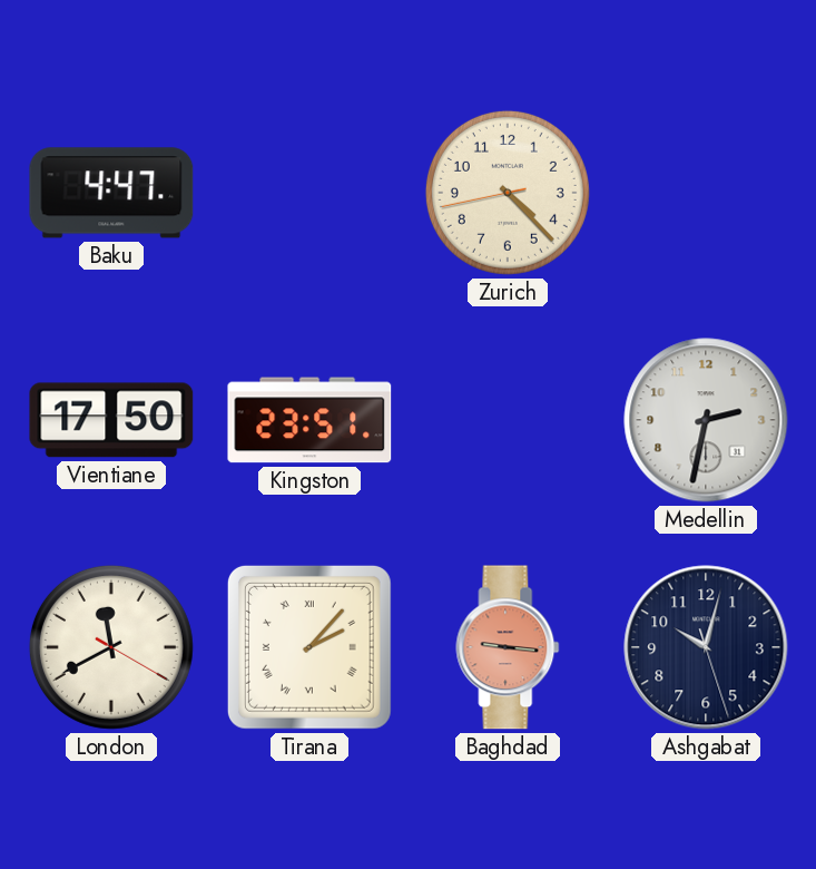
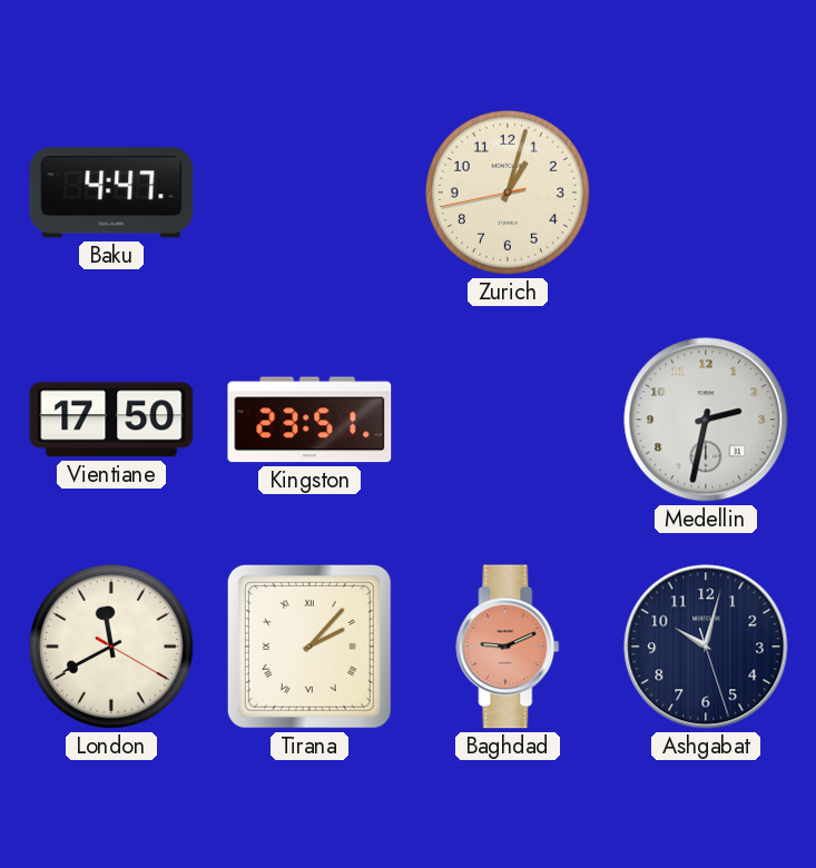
Zurich: 4:22 -> 1:02 (508, 193)
Baghdad: 9:16 -> 9:11 (508, 647)
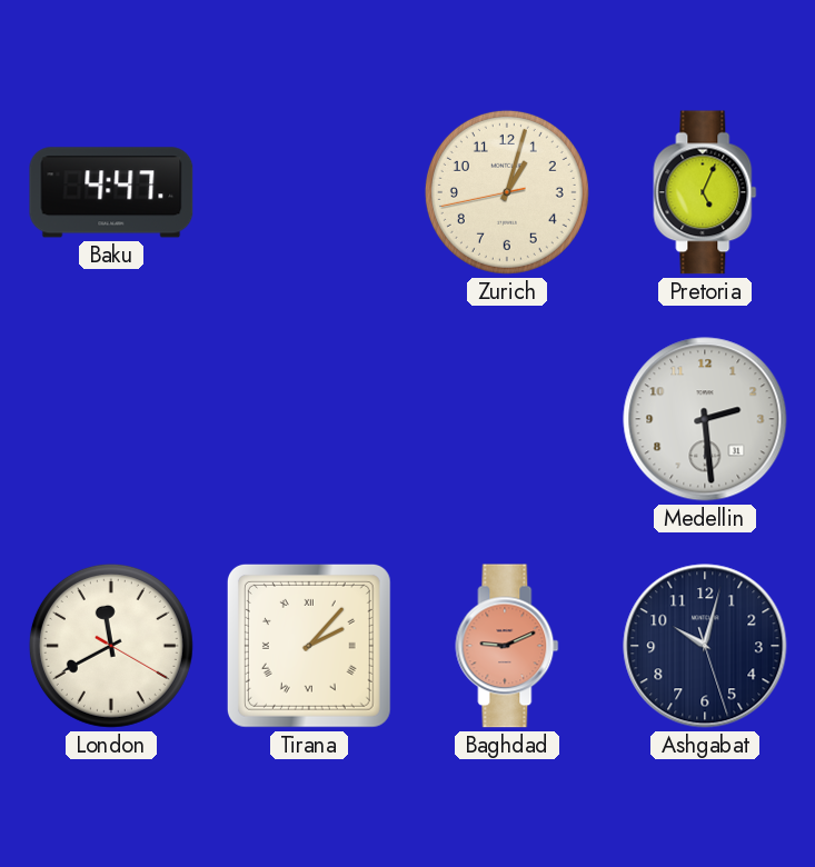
Pretoria: none -> 5:04 (705, 192)
Vientiane: 17:50 -> none (111, 420)
Kingston: 23:51 -> none (309, 420)
Medellin: 2:32 -> 2:29 (705, 419)
